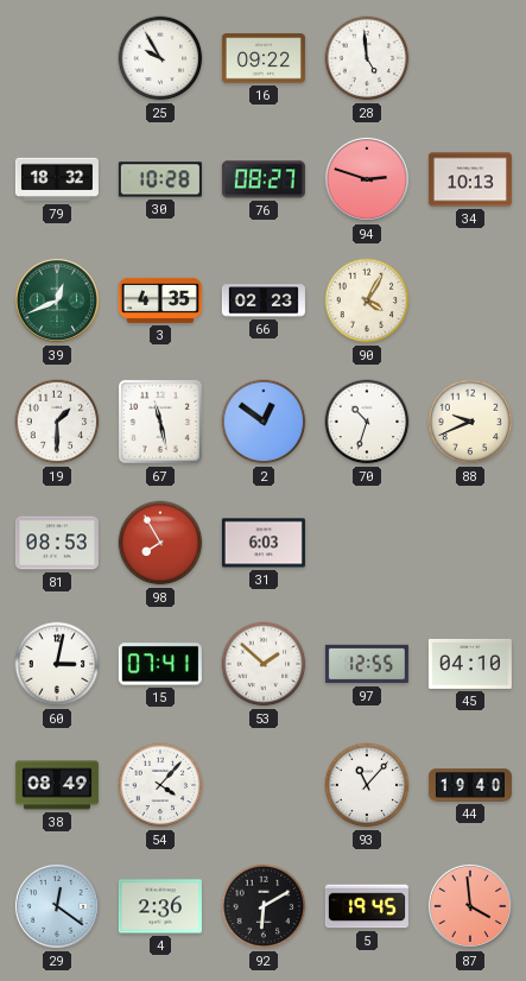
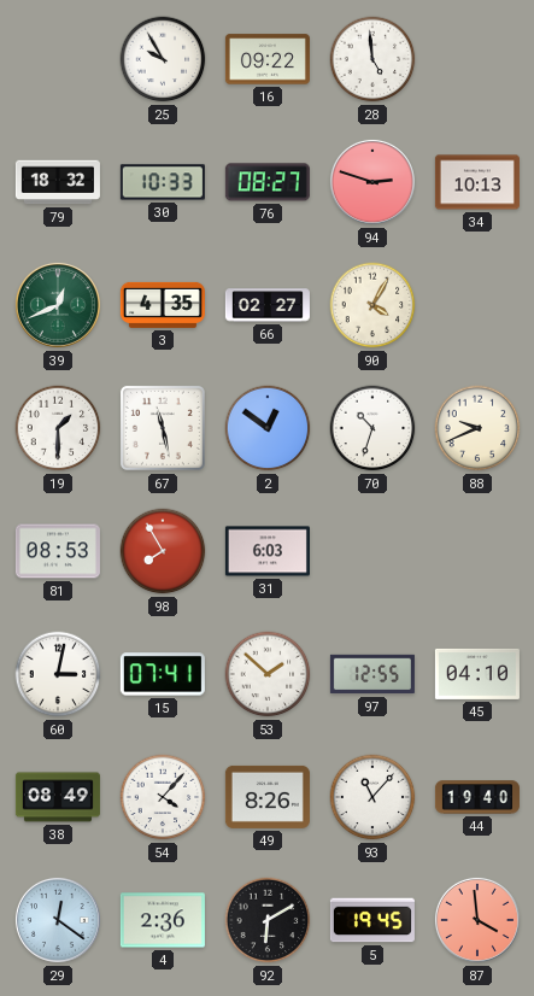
30: 10:28 -> 10:33 (163, 182)
66: 02:23 -> 02:27 (268, 305)
49: none -> 8:26 (268, 797)
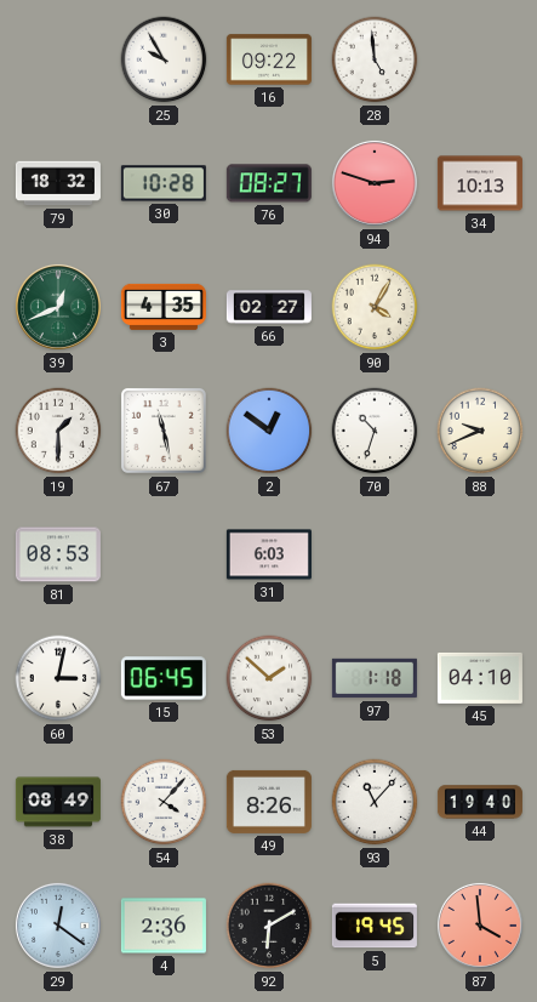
30: 10:33 -> 10:28 (164, 183)
98: 7:55 -> none (163, 551)
15: 07:41 -> 06:45 (164, 678)
97: 12:55 -> 1:18 (375, 678)
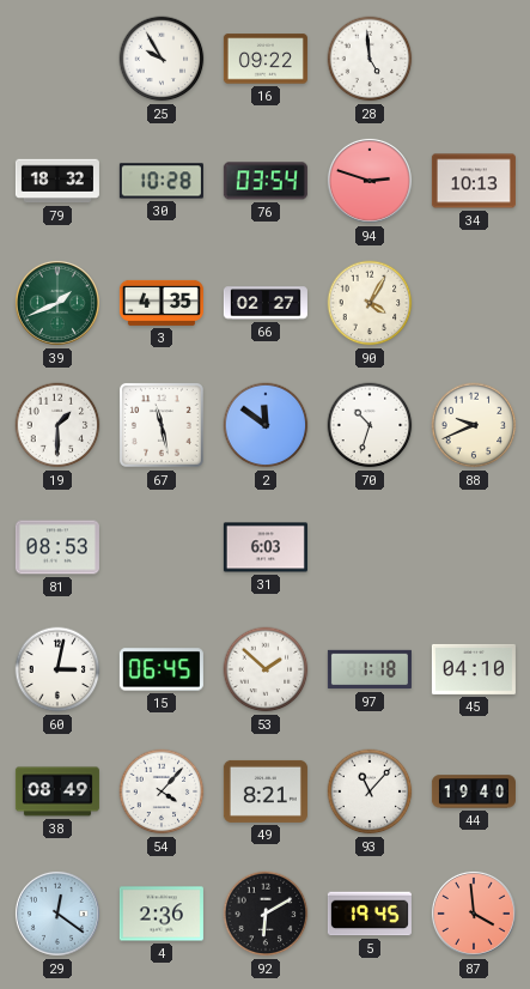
76: 08:27 -> 03:54 (266, 181)
39: 12:41 -> 1:41 (57, 303)
2: 12:51 -> 11:51 (266, 425)
49: 8:26 -> 8:21 (266, 791)
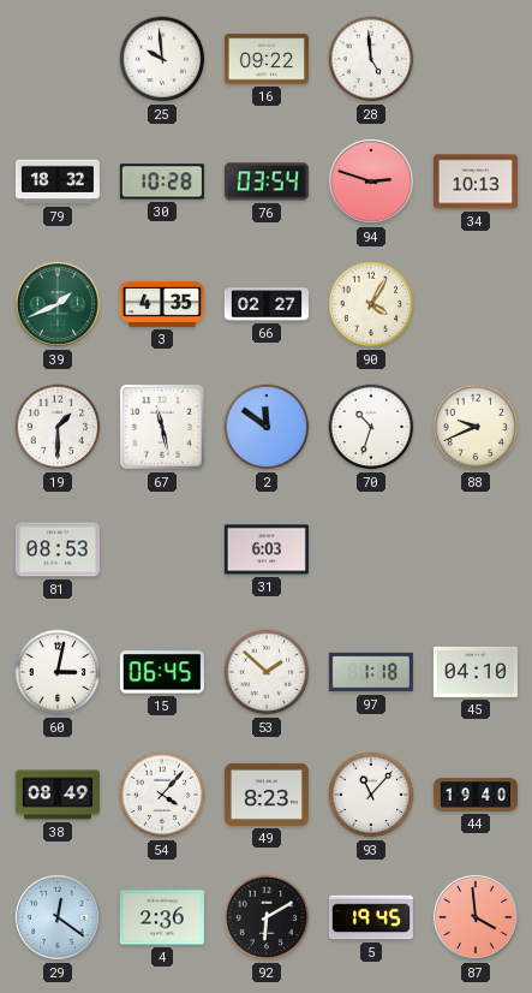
25: 9:55 -> 9:59 (162, 59)
49: 8:21 -> 8:23 (267, 795)
